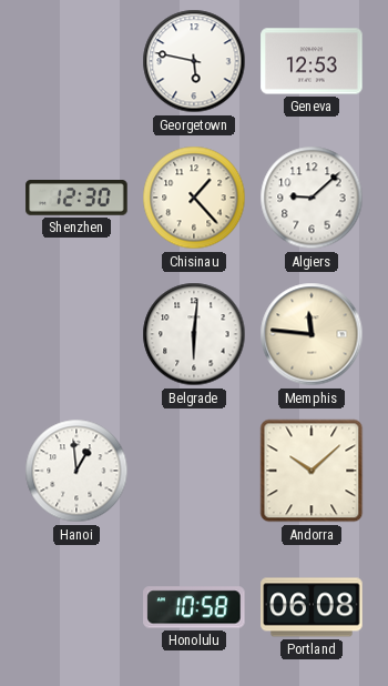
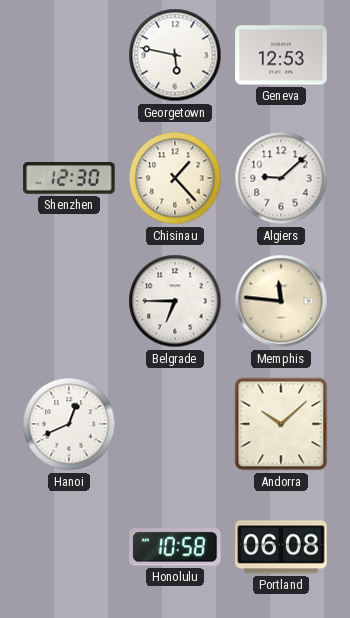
Belgrade: 6:01 -> 6:45 (175, 301)
Hanoi: 12:59 -> 12:41 (69, 424)
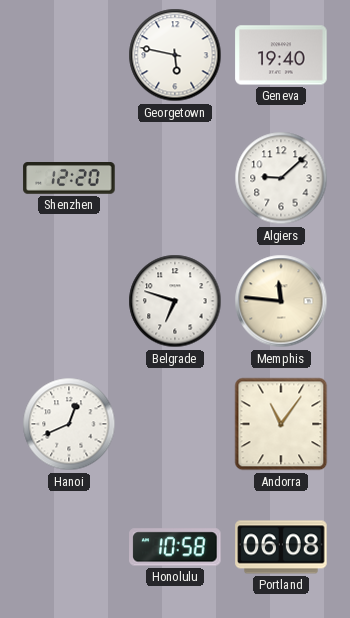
Geneva: 12:53 -> 19:40 (281, 55)
Shenzhen: 12:30 -> 12:20 (69, 178)
Chisinau: 1:23 -> none (175, 178)
Belgrade: 6:45 -> 6:48 (175, 301)
Andorra: 10:08 -> 11:06 (281, 424)
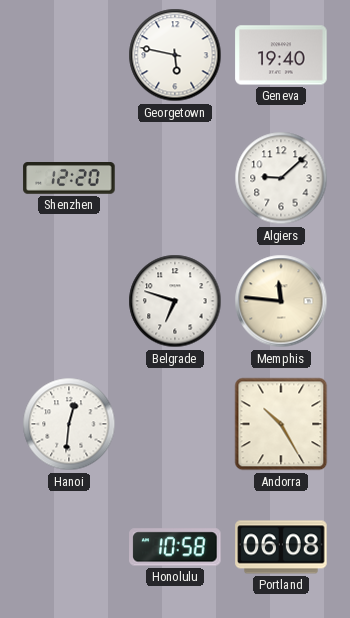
Hanoi: 12:41 -> 12:31 (69, 424)
Andorra: 11:06 -> 10:25 (281, 424)
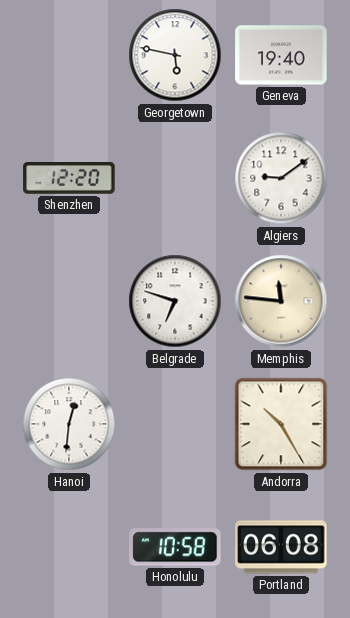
Algiers: 9:08 -> 9:09 (281, 178)
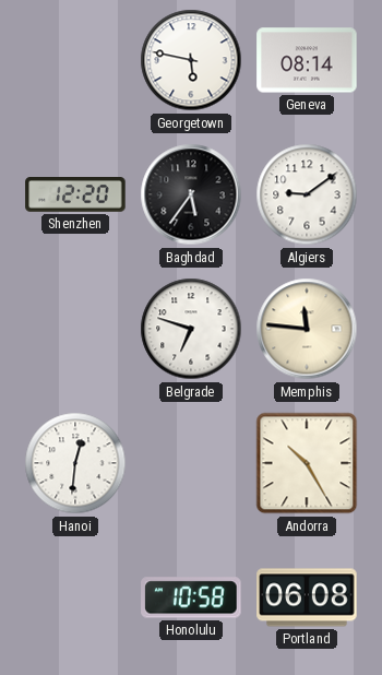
Geneva: 19:40 -> 08:14 (307, 60)
Baghdad: none -> 5:36 (191, 194)
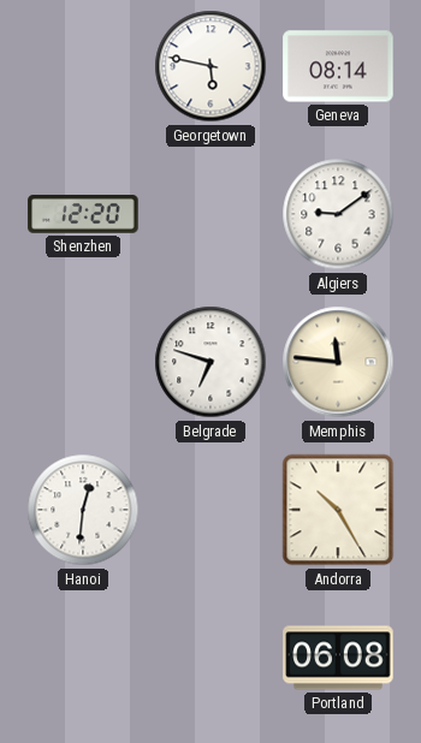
Baghdad: 5:36 -> none (191, 194)
Honolulu: 10:58 -> none (191, 597)
